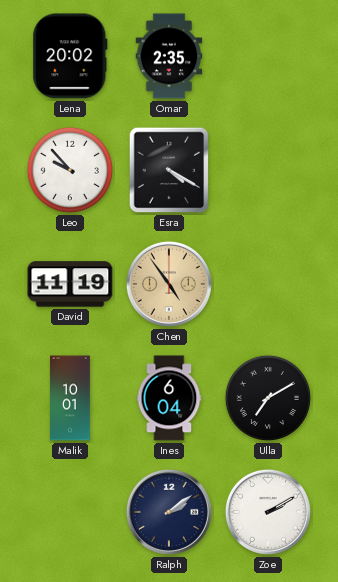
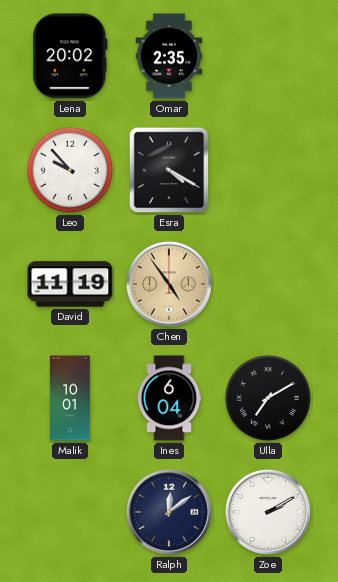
Ralph: 2:09 -> 12:09 (169, 512)
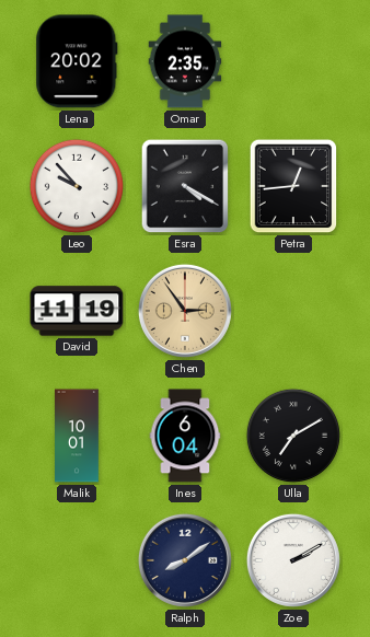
Petra: none -> 12:44 (293, 186)
Chen: 4:54 -> 2:54 (185, 311)
Ralph: 12:09 -> 8:09 (185, 560)
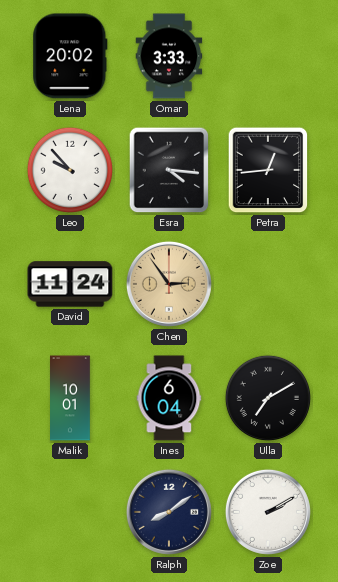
Omar: 2:35 -> 3:33 (169, 56)
Esra: 4:20 -> 4:16 (169, 170)
David: 11:19 -> 11:24 (70, 284)
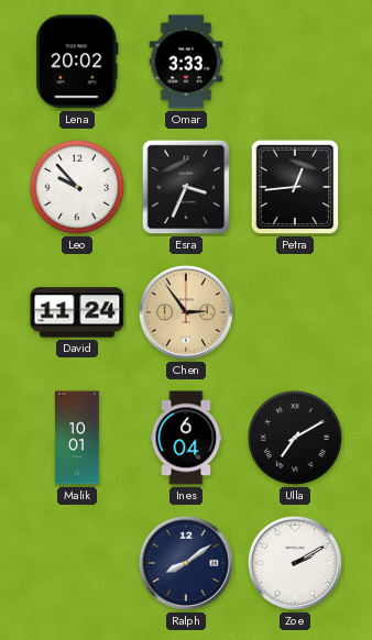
Esra: 4:16 -> 3:34 (186, 187)
